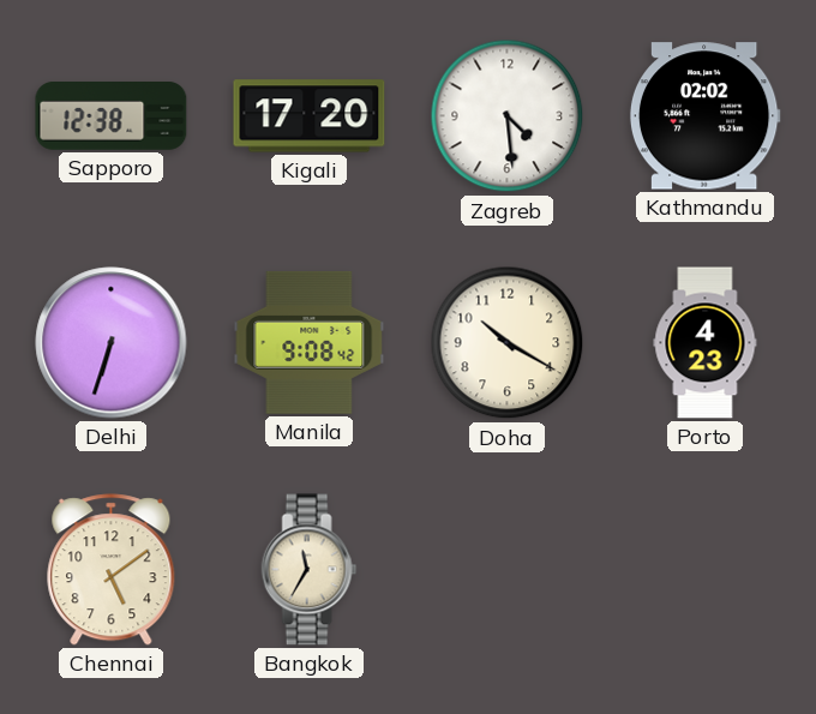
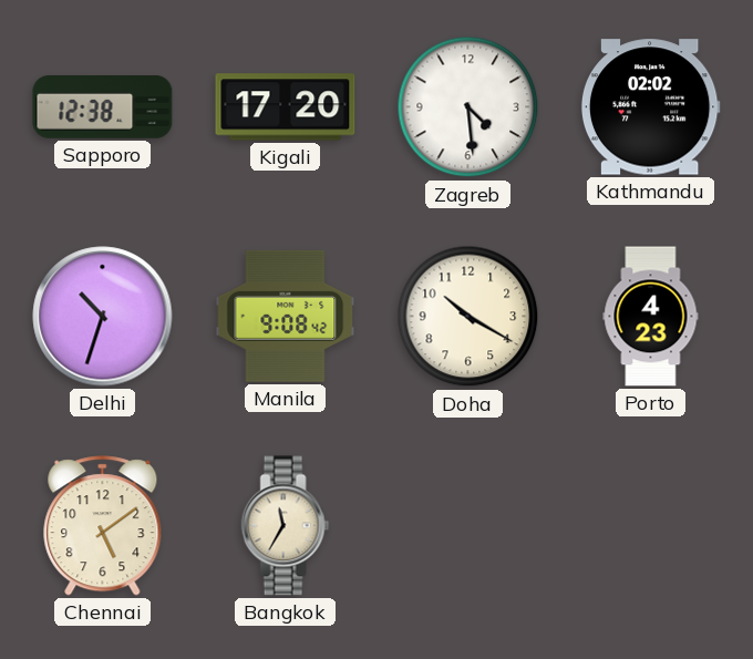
Delhi: 6:33 -> 10:33 (103, 317)
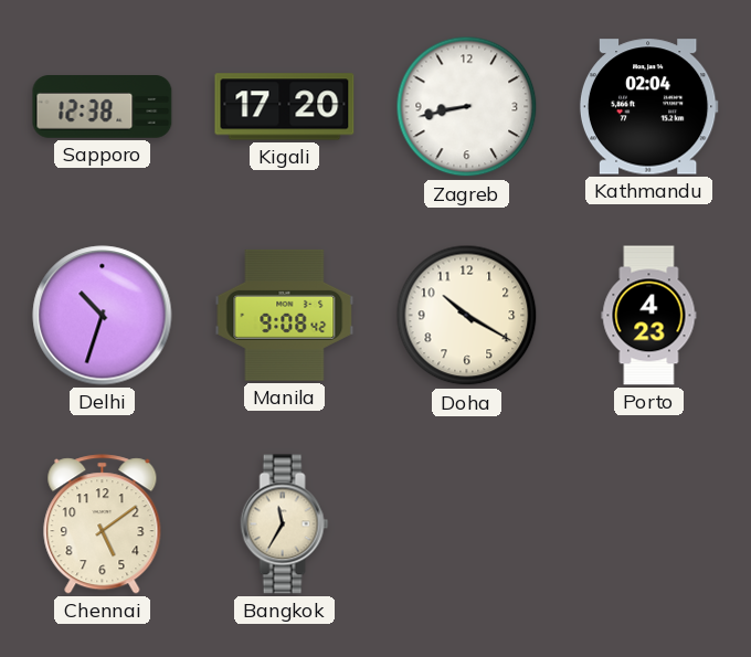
Zagreb: 4:29 -> 8:43 (467, 107)
Kathmandu: 02:02 -> 02:04 (648, 107)
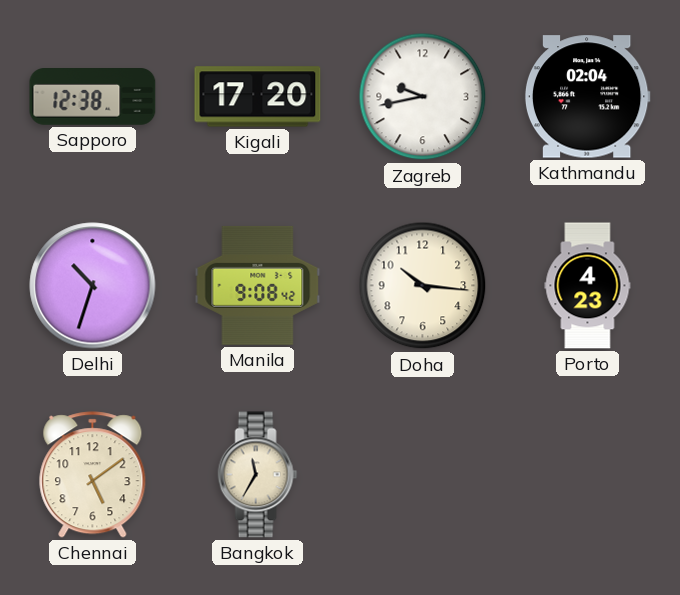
Zagreb: 8:43 -> 9:43 (423, 97)
Doha: 10:20 -> 10:16 (423, 286)
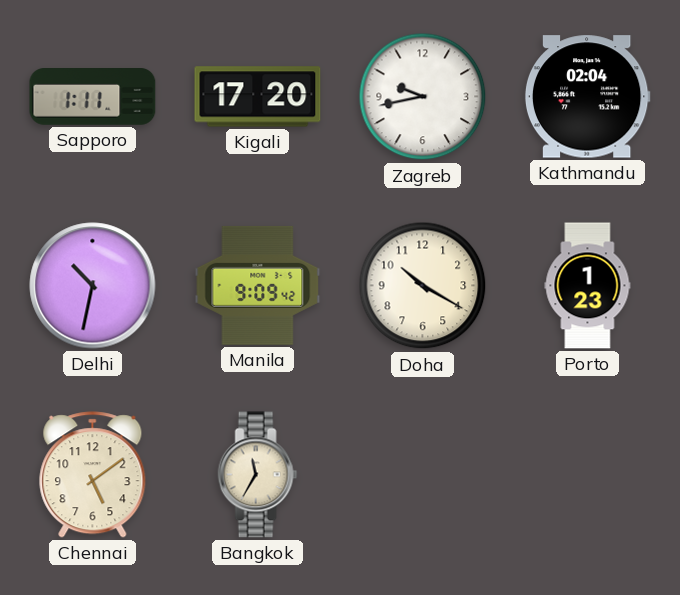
Sapporo: 12:38 -> 1:11 (93, 97)
Delhi: 10:33 -> 10:32 (93, 286)
Manila: 9:08 -> 9:09 (258, 285)
Doha: 10:16 -> 10:20 (423, 286)
Porto: 4:23 -> 1:23 (588, 286)
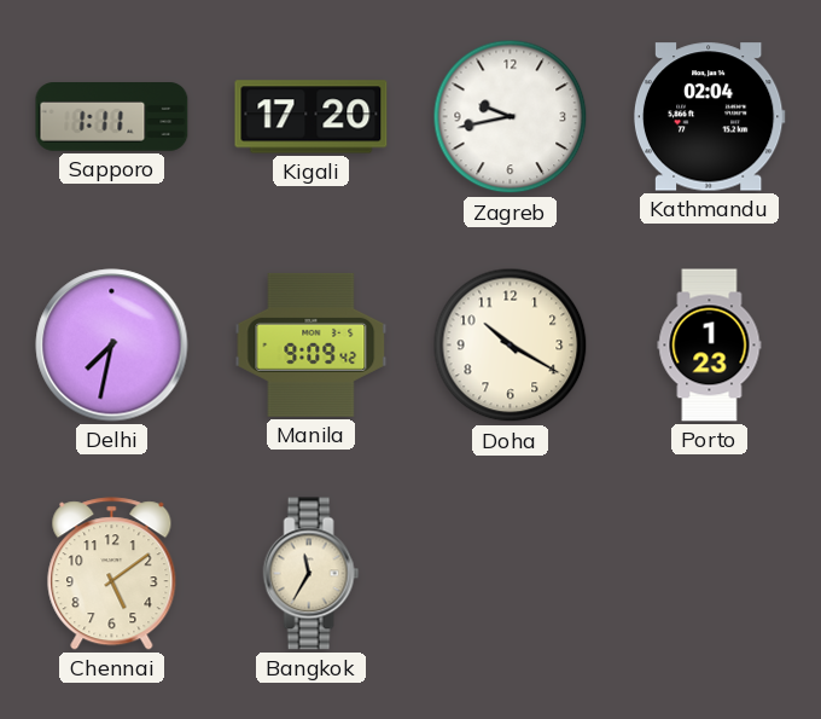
Delhi: 10:32 -> 7:32 (112, 346)
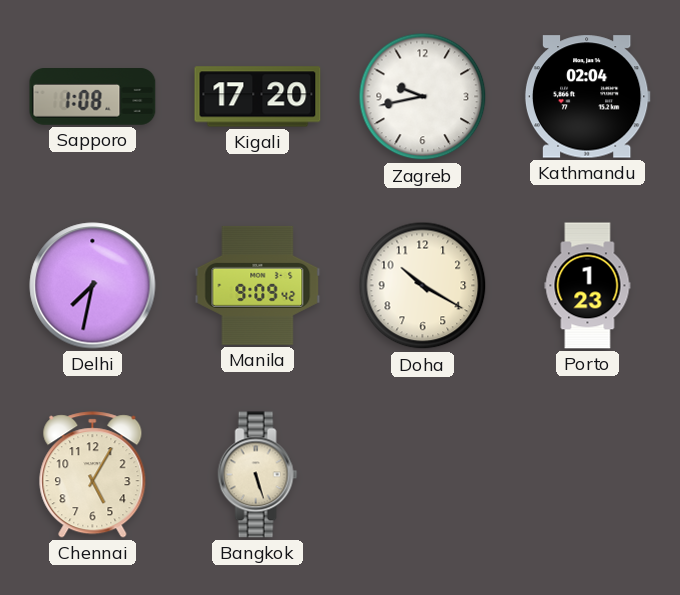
Sapporo: 1:11 -> 1:08 (93, 97)
Chennai: 5:09 -> 5:05 (93, 475)
Bangkok: 11:35 -> 5:27 (258, 475)
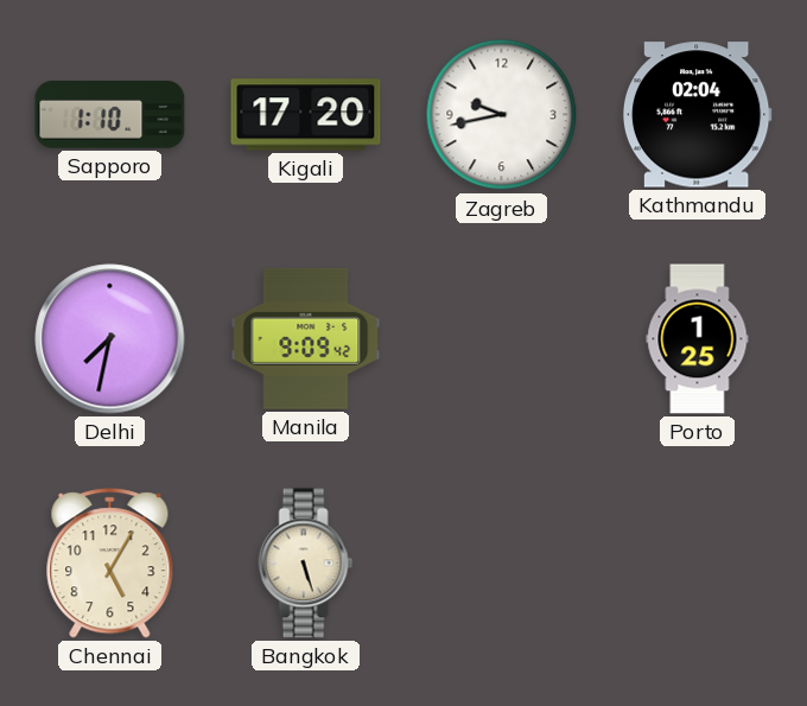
Sapporo: 1:08 -> 1:10 (110, 115)
Doha: 10:20 -> none (423, 286)
Porto: 1:23 -> 1:25 (698, 339)
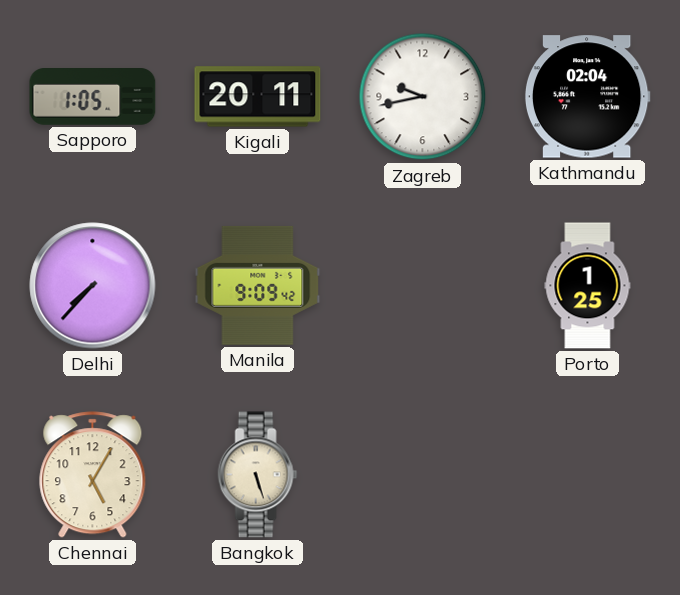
Sapporo: 1:10 -> 1:05 (93, 97)
Kigali: 17:20 -> 20:11 (258, 97)
Delhi: 7:32 -> 7:37 (93, 286)
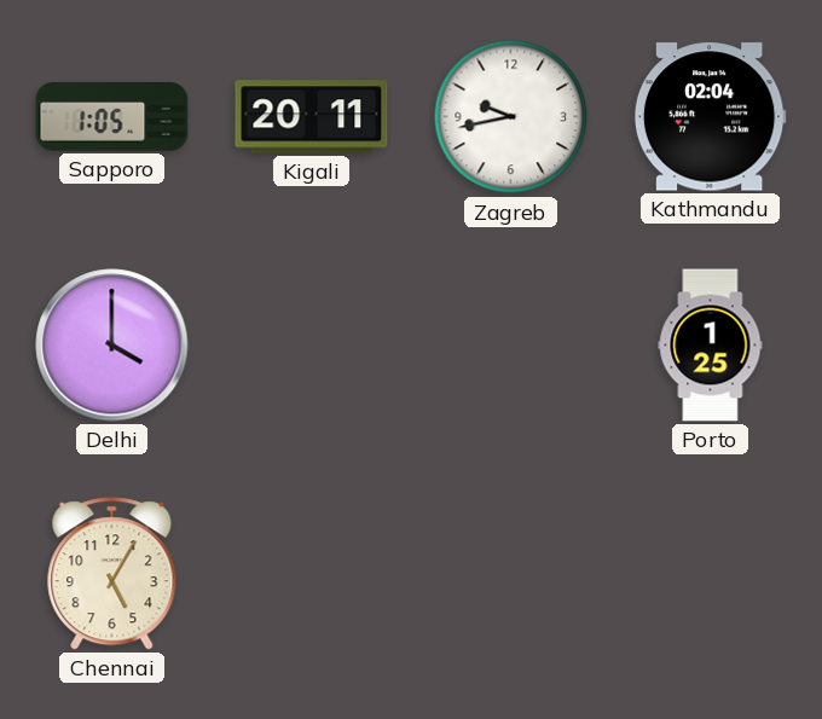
Delhi: 7:37 -> 4:00 (112, 346)
Manila: 9:09 -> none (258, 285)
Bangkok: 5:27 -> none (258, 475)
